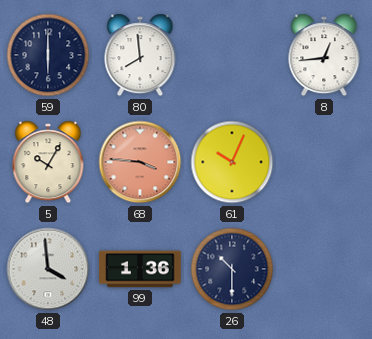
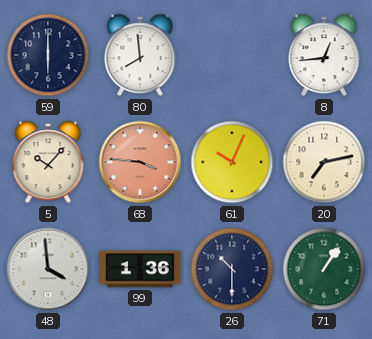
5: 10:05 -> 10:07 (48, 162)
20: none -> 7:13 (324, 162)
71: none -> 1:06 (324, 269)
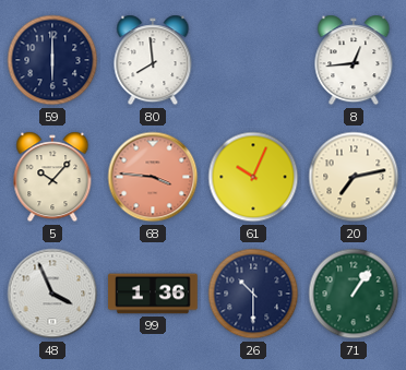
48: 3:59 -> 3:56 (52, 294)
